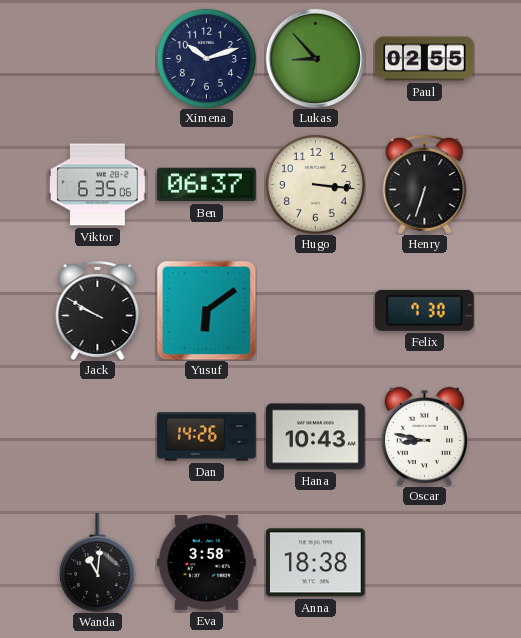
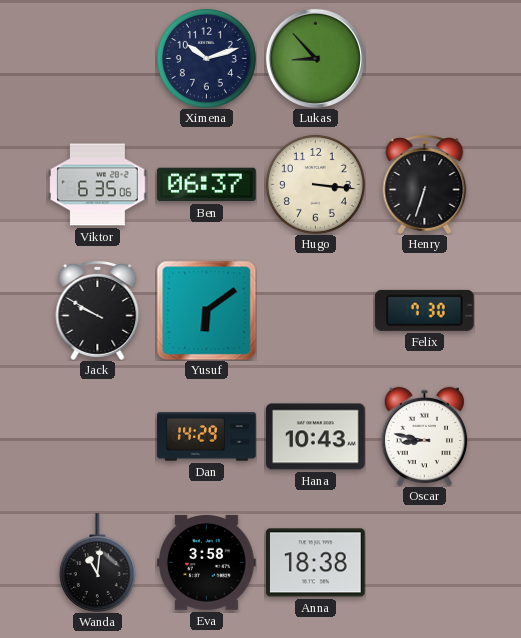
Paul: 02:55 -> none (425, 59)
Dan: 14:26 -> 14:29 (207, 437)
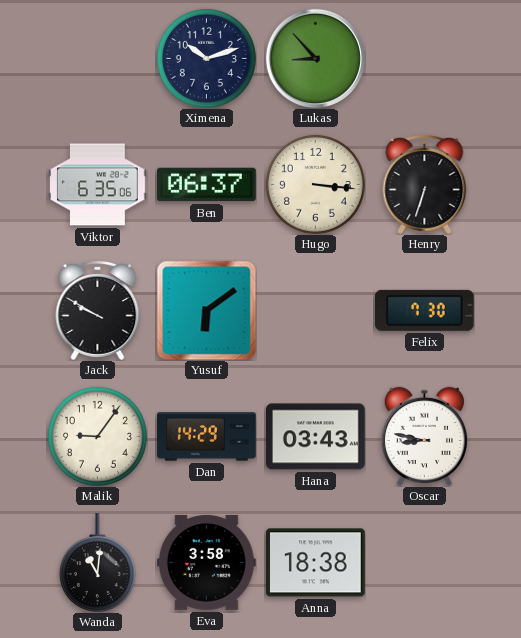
Malik: none -> 9:06 (97, 436)
Hana: 10:43 -> 03:43 (316, 437)
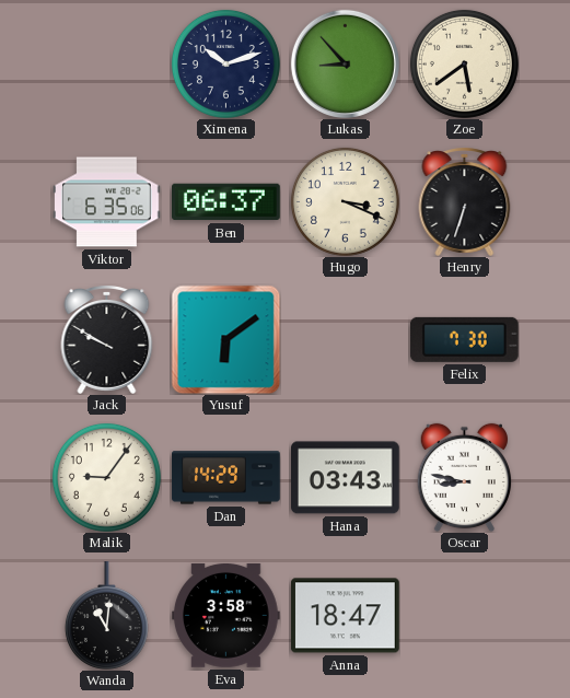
Zoe: none -> 5:39 (464, 63)
Hugo: 3:16 -> 3:19 (345, 201)
Anna: 18:38 -> 18:47 (346, 616)
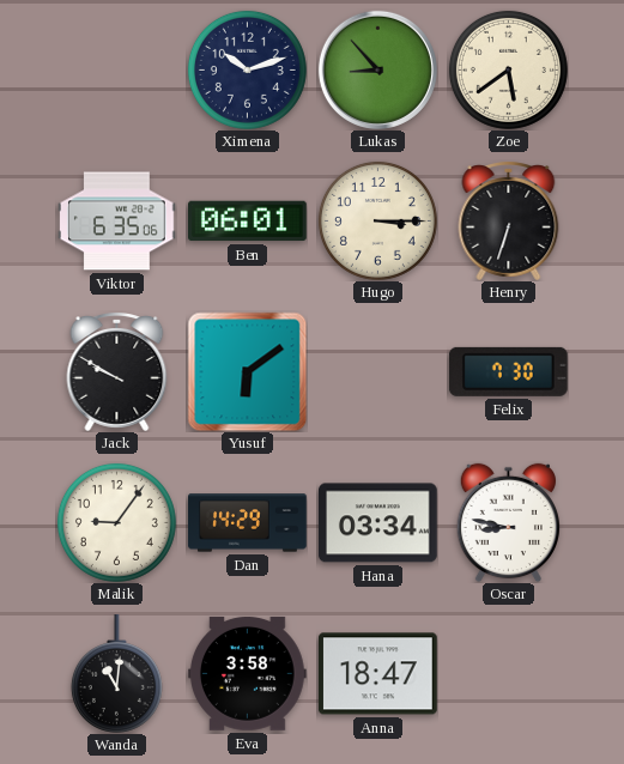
Ben: 06:37 -> 06:01 (248, 222)
Hugo: 3:19 -> 3:15 (377, 220)
Hana: 03:43 -> 03:34 (378, 523)
